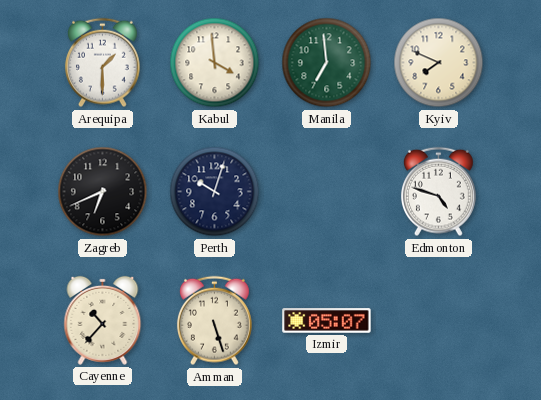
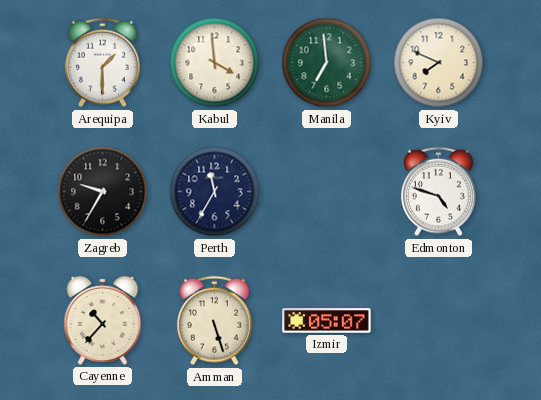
Zagreb: 6:41 -> 9:35 (103, 192)
Perth: 10:03 -> 11:35 (215, 192)
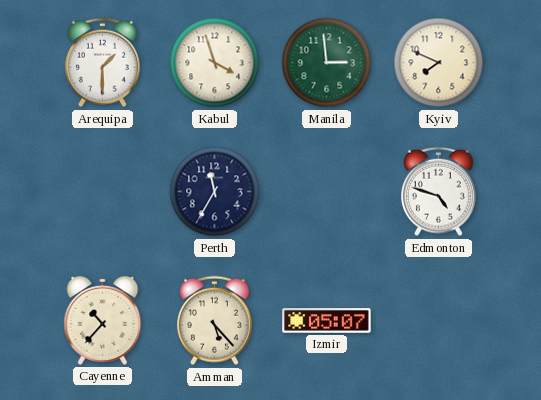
Kabul: 3:59 -> 3:57 (215, 63)
Manila: 6:59 -> 2:59 (327, 63)
Zagreb: 9:35 -> none (103, 192)
Amman: 5:27 -> 5:23 (215, 321)
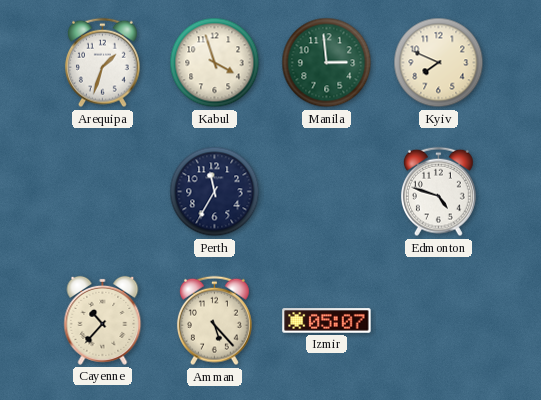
Arequipa: 1:30 -> 1:33 (103, 63)
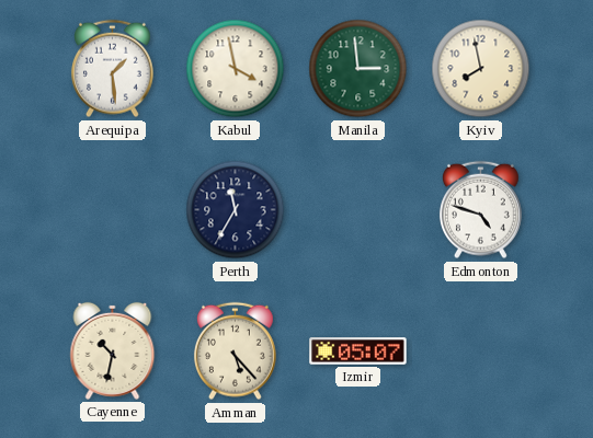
Arequipa: 1:33 -> 1:29 (113, 69)
Kabul: 3:57 -> 3:58 (236, 69)
Kyiv: 7:49 -> 7:58 (481, 69)
Cayenne: 10:37 -> 10:32 (113, 350)
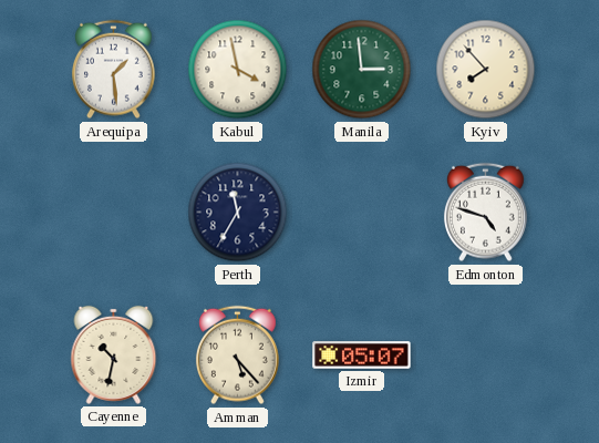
Kyiv: 7:58 -> 7:53 (486, 70)
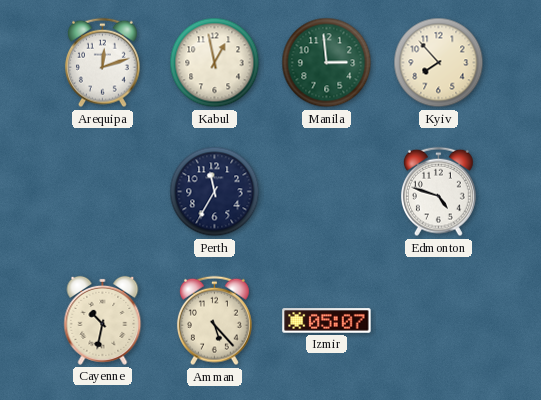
Arequipa: 1:29 -> 12:12 (103, 63)
Kabul: 3:58 -> 12:58 (215, 63)
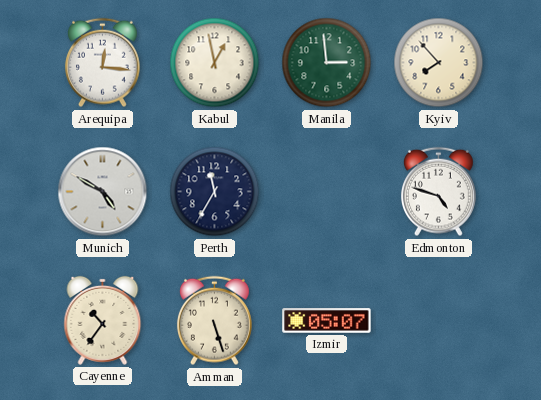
Arequipa: 12:12 -> 12:16 (103, 63)
Munich: none -> 4:50 (103, 192)
Cayenne: 10:32 -> 10:36 (103, 320)
Amman: 5:23 -> 5:27 (215, 321)
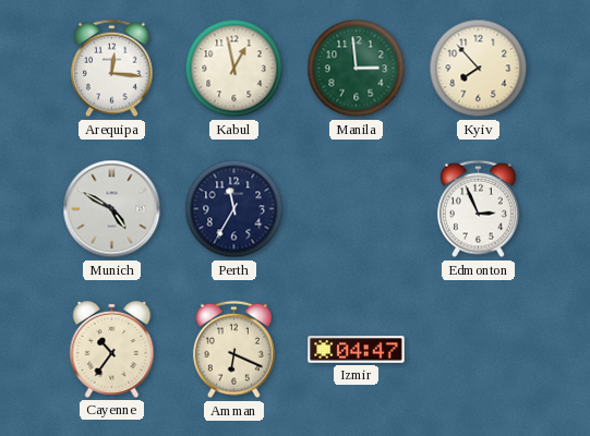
Edmonton: 4:48 -> 2:56 (479, 209)
Amman: 5:27 -> 6:19 (234, 350)
Izmir: 05:07 -> 04:47 (357, 350)
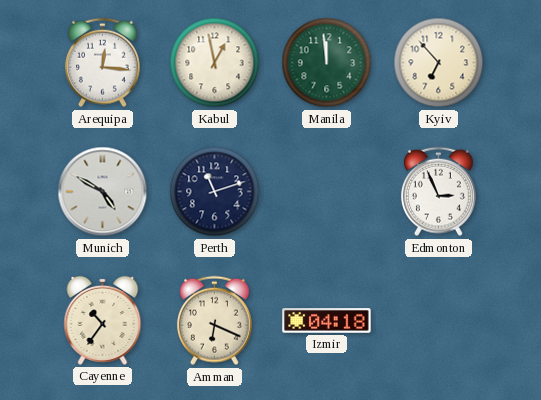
Manila: 2:59 -> 11:59 (327, 63)
Kyiv: 7:53 -> 6:53 (439, 63)
Perth: 11:35 -> 11:12 (215, 192)
Izmir: 04:47 -> 04:18 (327, 321)
